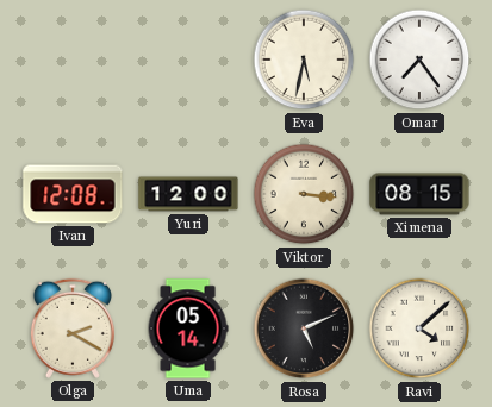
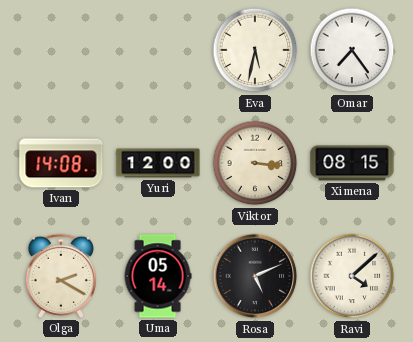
Ivan: 12:08 -> 14:08 (61, 163)
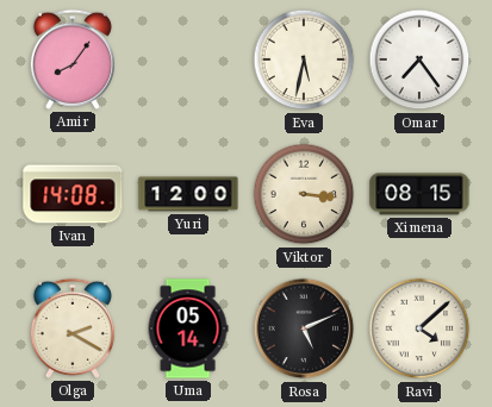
Amir: none -> 8:06 (73, 60)
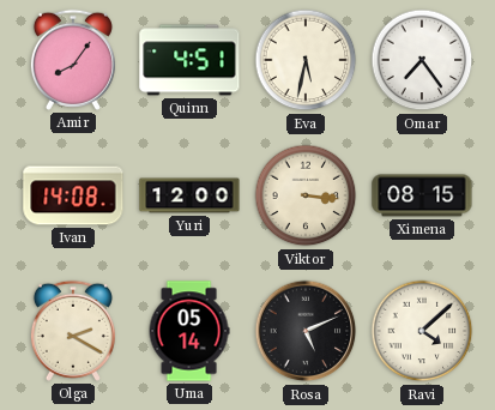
Quinn: none -> 4:51 (189, 60)
